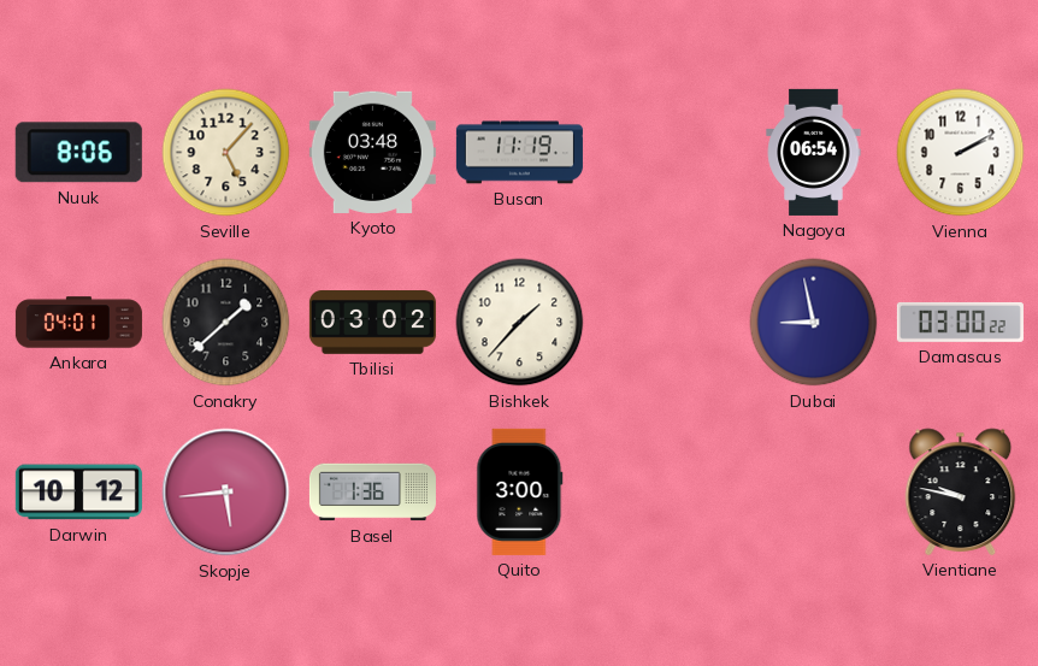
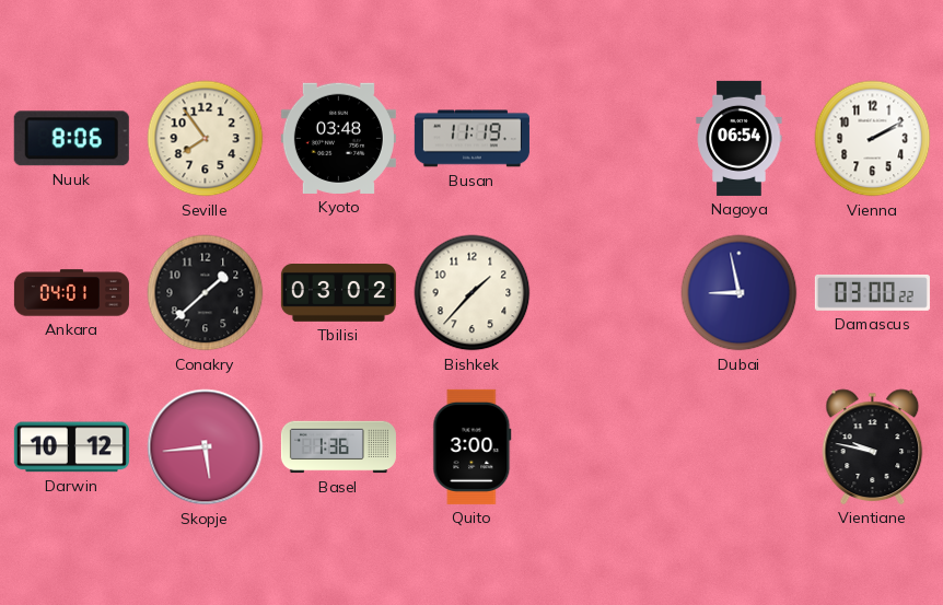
Seville: 5:07 -> 7:54 (206, 139)
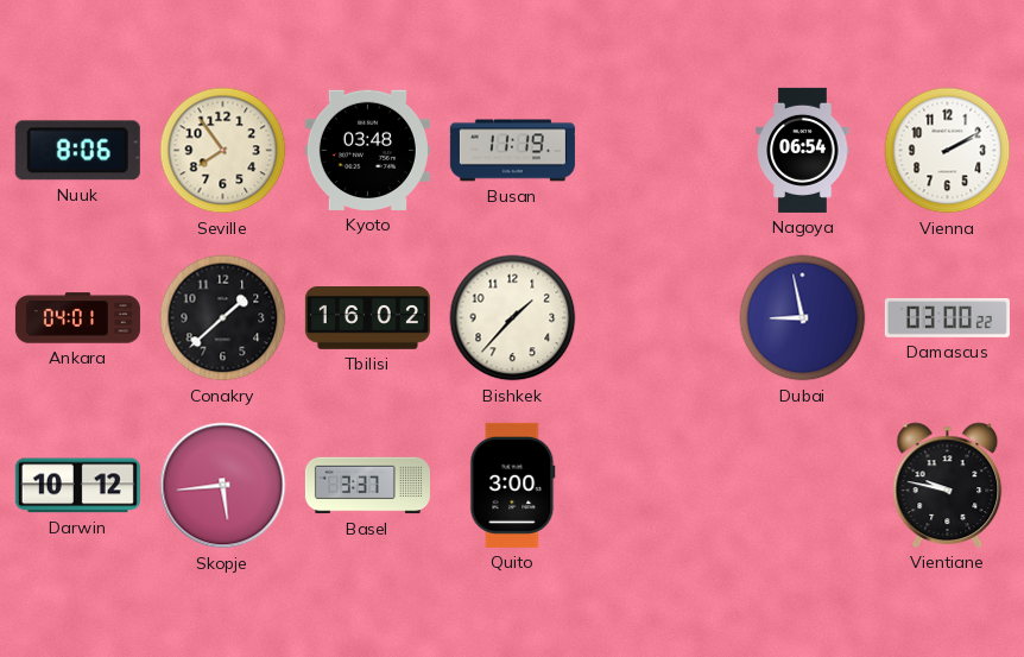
Tbilisi: 03:02 -> 16:02 (367, 318)
Basel: 1:36 -> 3:37 (367, 486)
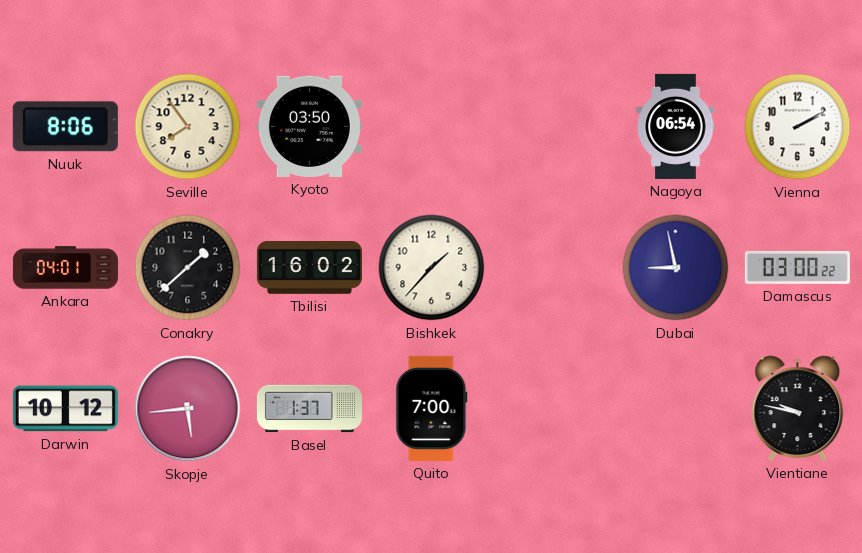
Kyoto: 03:48 -> 03:50 (309, 126)
Busan: 11:19 -> none (512, 151)
Basel: 3:37 -> 1:37 (309, 409)
Quito: 3:00 -> 7:00 (432, 408)
